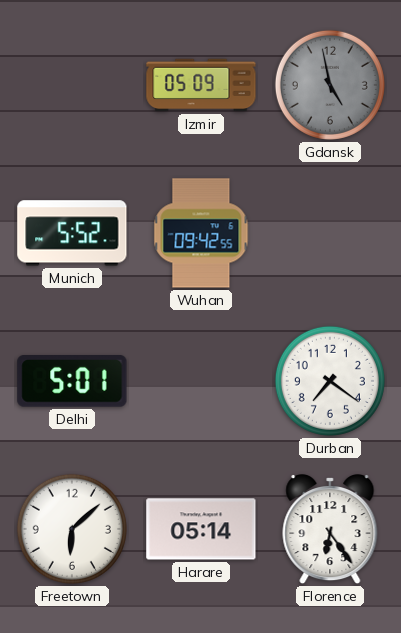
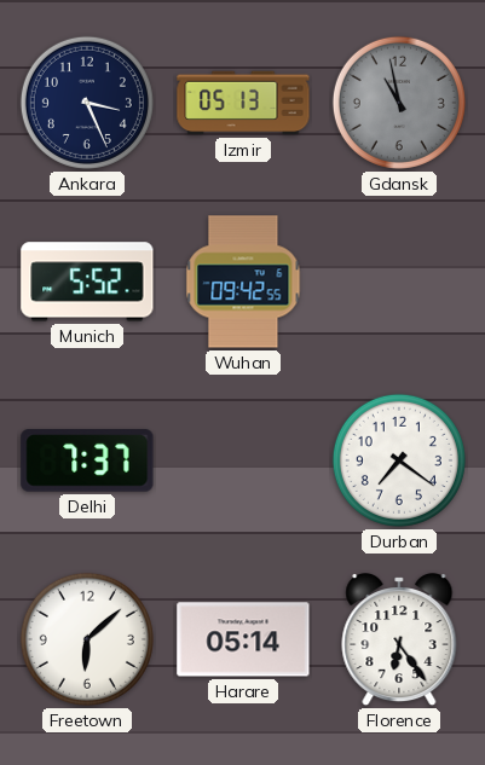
Ankara: none -> 3:26 (87, 103)
Izmir: 05:09 -> 05:13 (243, 103)
Gdansk: 4:58 -> 10:58 (399, 103)
Delhi: 5:01 -> 7:37 (87, 460)
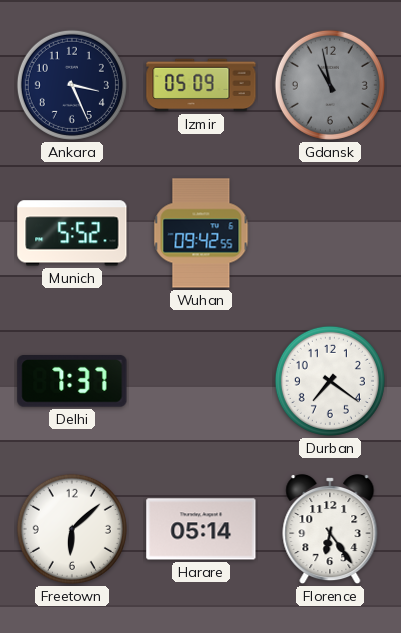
Izmir: 05:13 -> 05:09 (201, 85)
